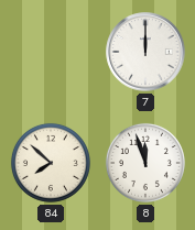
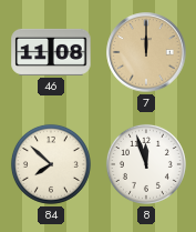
46: none -> 11:08 (51, 52)
7 dial: white -> champagne (146, 52)
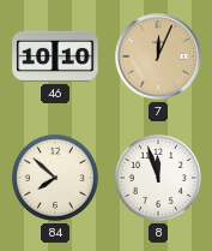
46: 11:08 -> 10:10 (55, 56)
7: 12:00 -> 12:04 (158, 56)
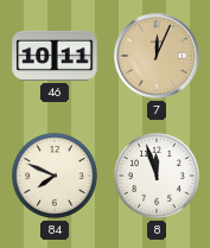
46: 10:10 -> 10:11 (55, 56)
84: 7:52 -> 7:49 (55, 176)
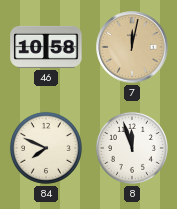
46: 10:11 -> 10:58 (46, 47)
7: 12:04 -> 12:02 (132, 47)
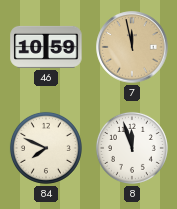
46: 10:58 -> 10:59 (46, 47)
7: 12:02 -> 11:58 (132, 47)
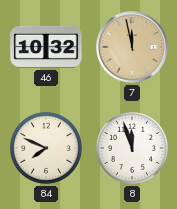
46: 10:59 -> 10:32 (46, 47)
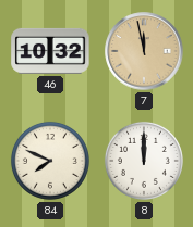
8: 11:57 -> 12:00 (144, 161)
